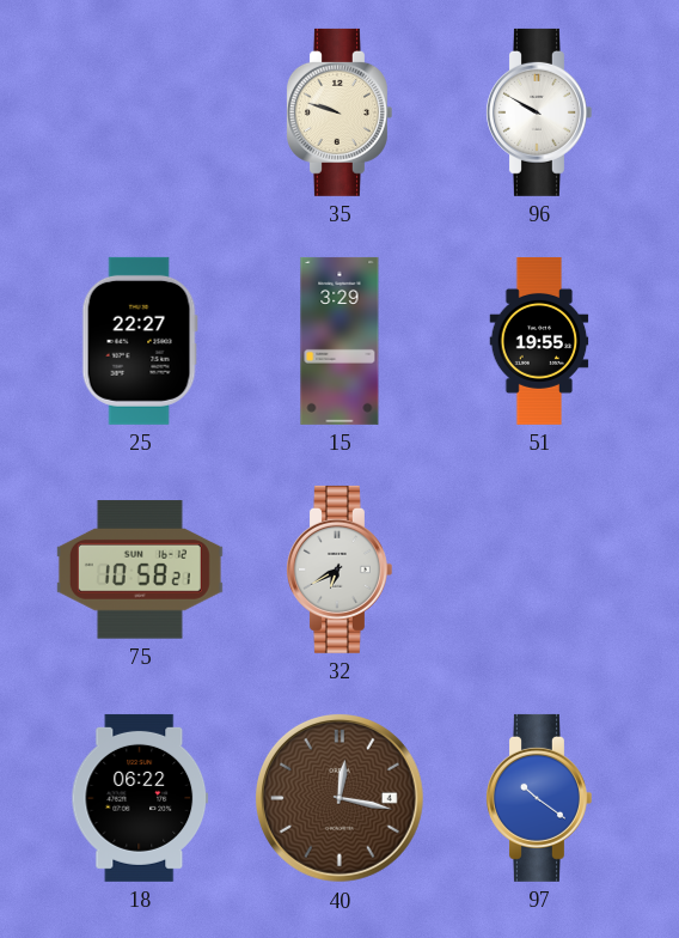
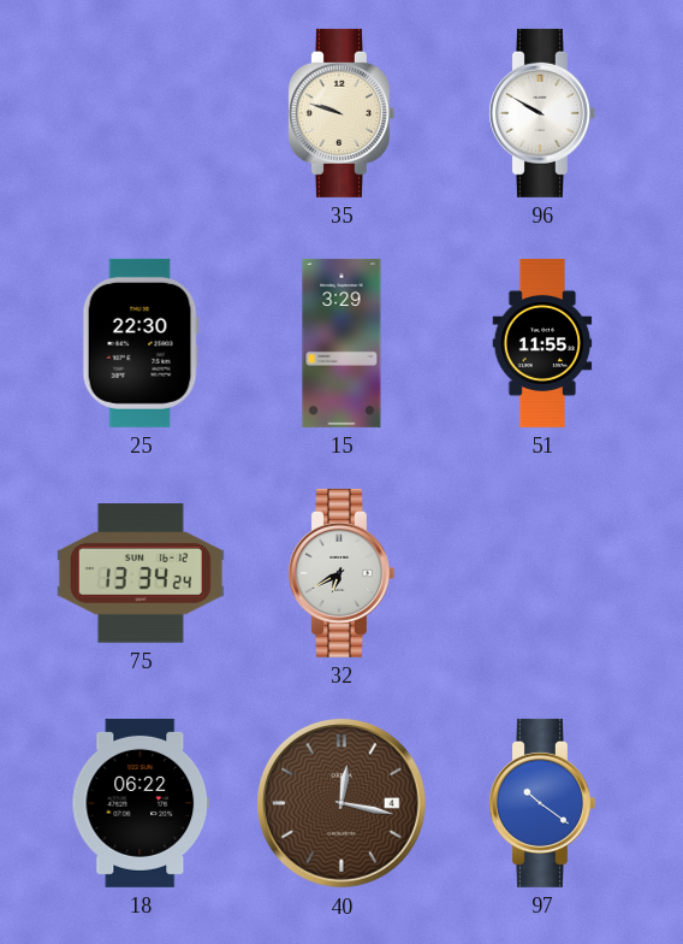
25: 22:27 -> 22:30 (141, 343)
51: 19:55 -> 11:55 (542, 343)
75: 10:58 -> 13:34 (141, 573)
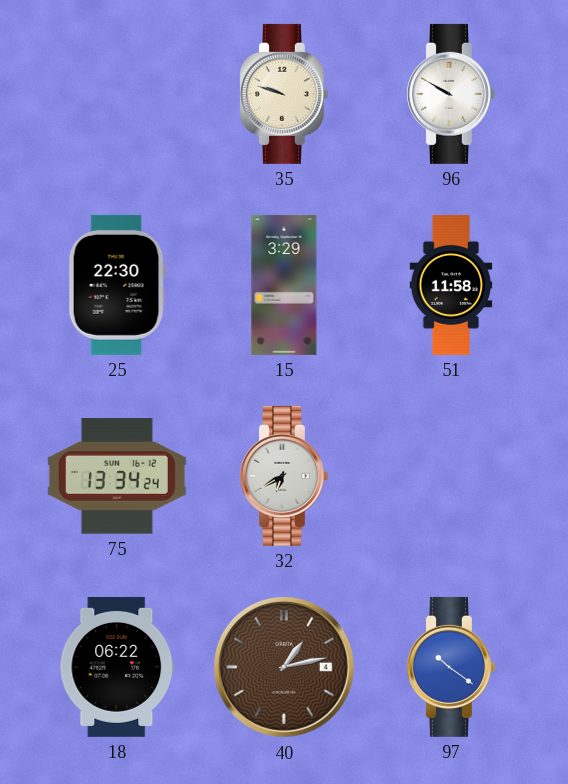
51: 11:55 -> 11:58 (451, 285)
40: 12:17 -> 1:13 (284, 667)
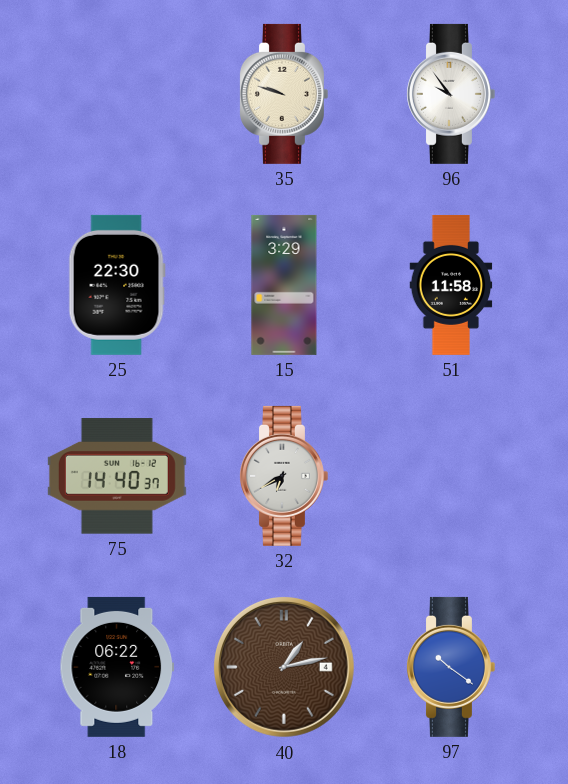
96: 9:50 -> 9:54 (450, 94)
75: 13:34 -> 14:40 (117, 476)
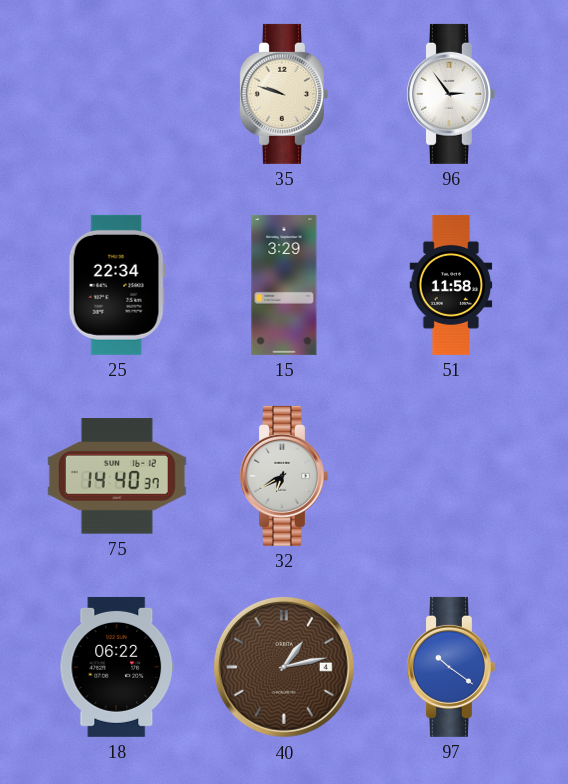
96: 9:54 -> 2:54 (450, 94)
25: 22:30 -> 22:34 (117, 285)
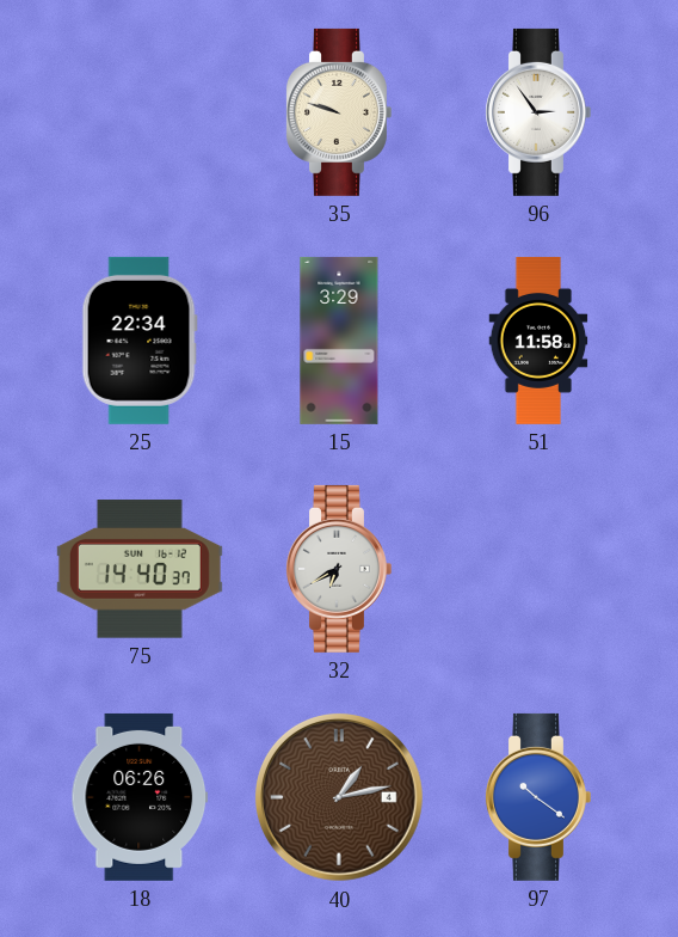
18: 06:22 -> 06:26 (140, 797)
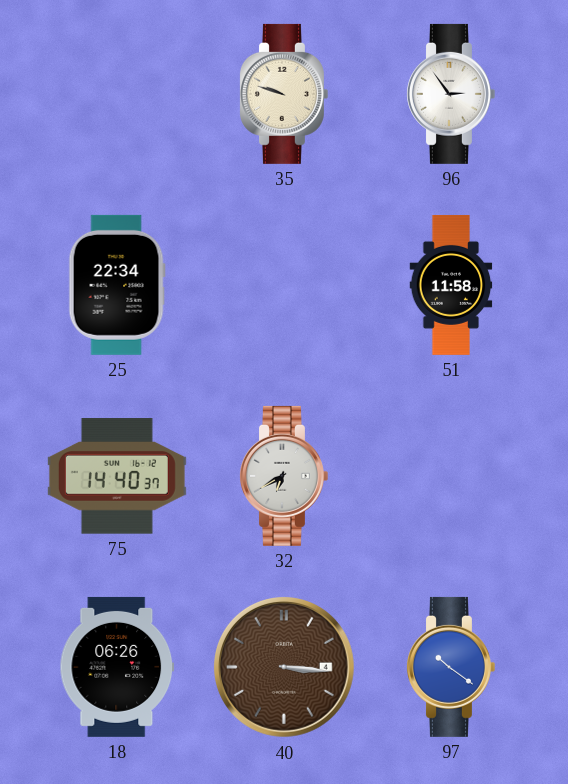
15: 3:29 -> none (339, 341)
40: 1:13 -> 3:16 (284, 667)
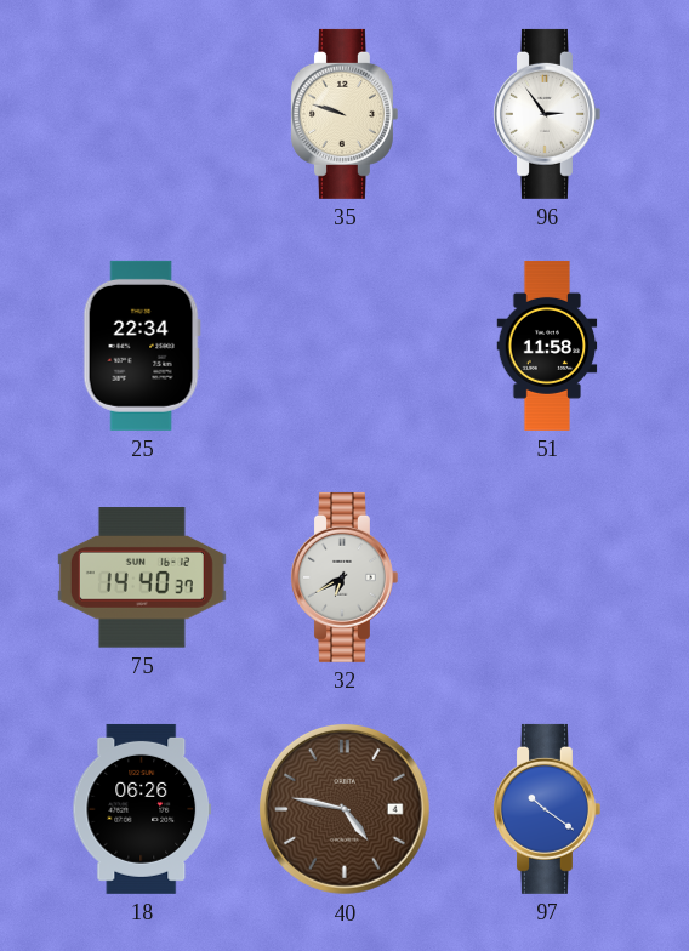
40: 3:16 -> 4:47 (344, 809)
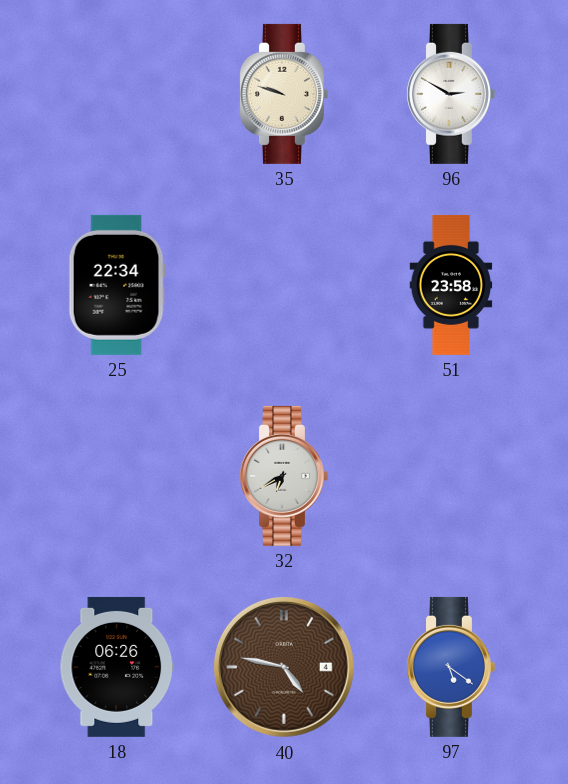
96: 2:54 -> 2:50 (450, 94)
51: 11:58 -> 23:58 (451, 285)
75: 14:40 -> none (142, 577)
97: 10:21 -> 5:21 (450, 667)
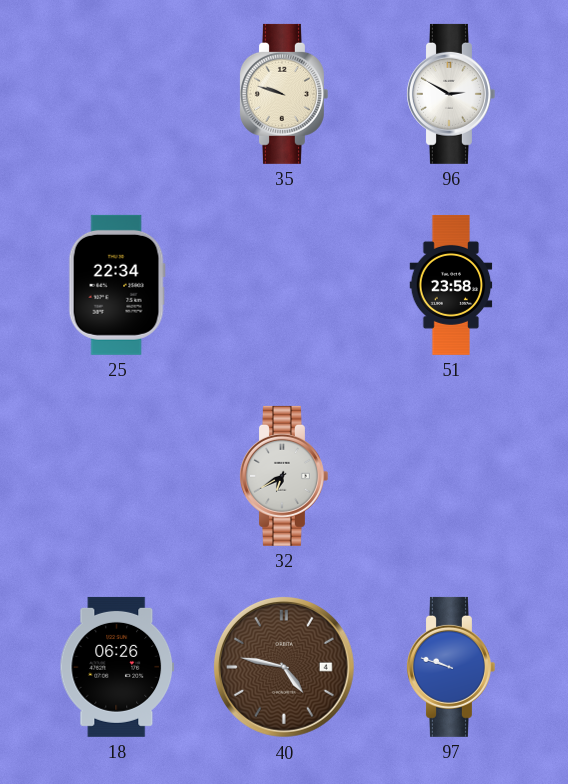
97: 5:21 -> 9:48 (450, 667)
